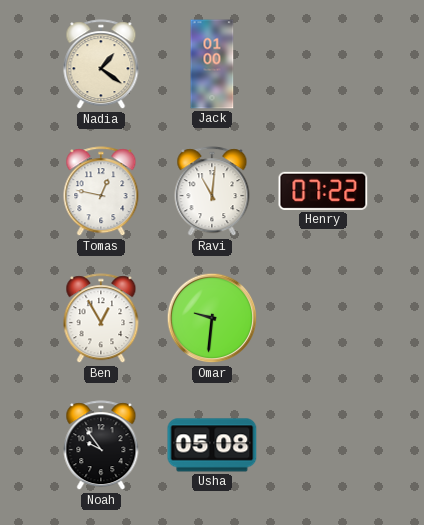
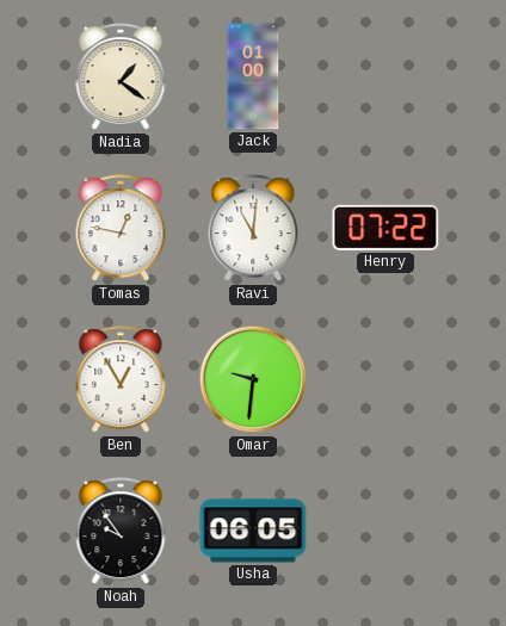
Usha: 05:08 -> 06:05 (253, 531)
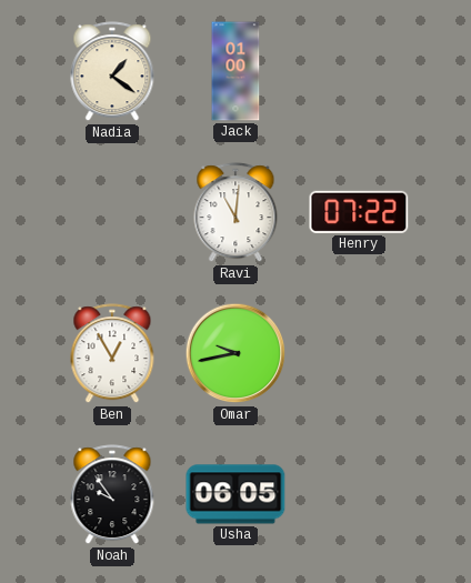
Tomas: 12:47 -> none (121, 229)
Omar: 9:31 -> 9:43 (235, 353)
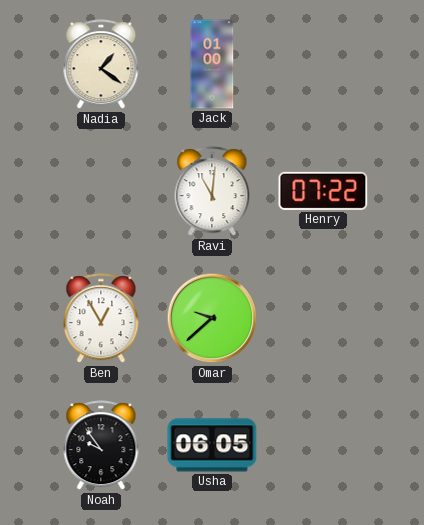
Omar: 9:43 -> 9:38 (212, 318)
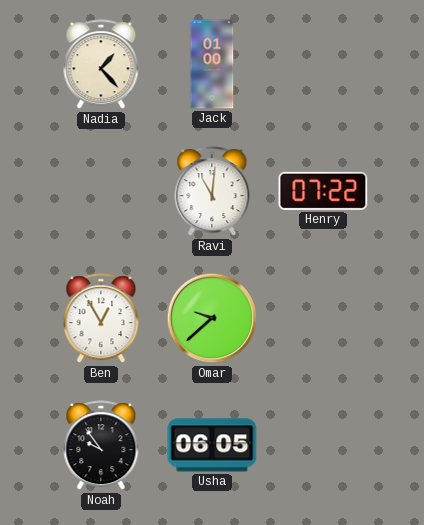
Nadia: 1:21 -> 1:23 (101, 65)
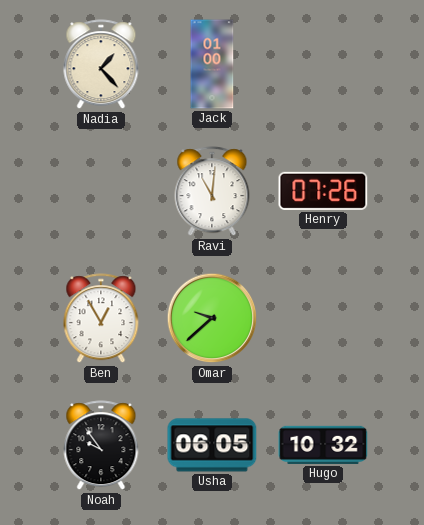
Henry: 07:22 -> 07:26 (323, 191)
Hugo: none -> 10:32 (323, 445)
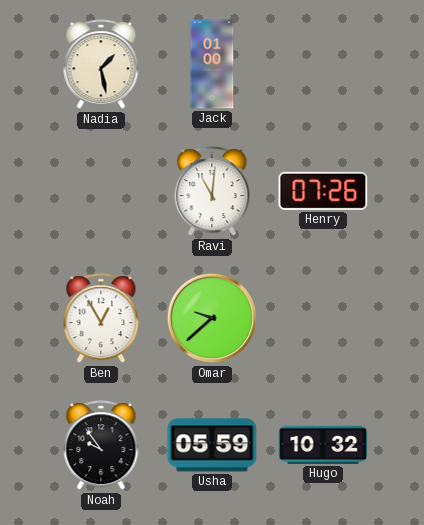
Nadia: 1:23 -> 1:28 (101, 65)
Usha: 06:05 -> 05:59 (212, 445)
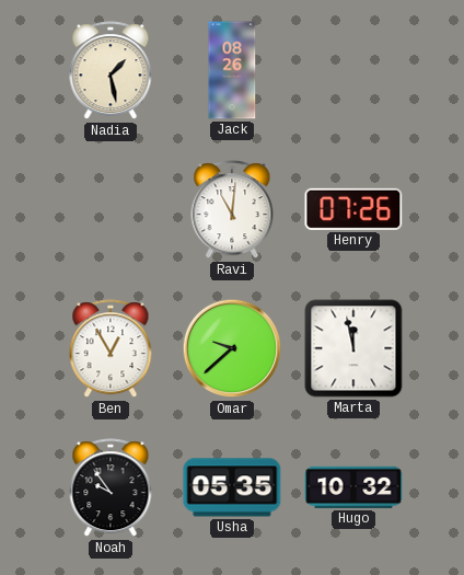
Jack: 01:00 -> 08:26 (232, 70)
Marta: none -> 11:58 (353, 348)
Usha: 05:59 -> 05:35 (232, 487)
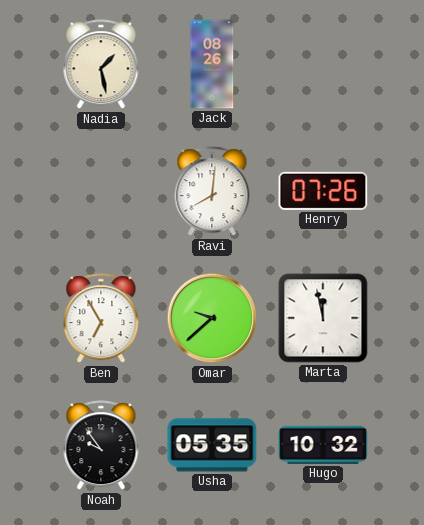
Ravi: 11:01 -> 8:01 (212, 192)
Ben: 12:55 -> 6:55 (101, 319)
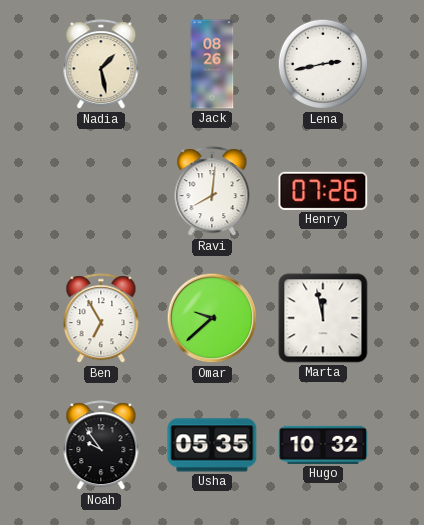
Lena: none -> 2:43 (323, 64)
